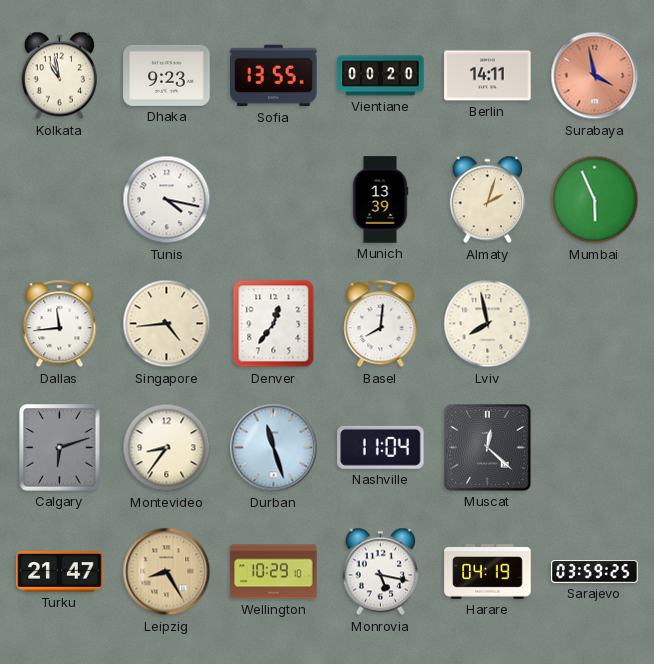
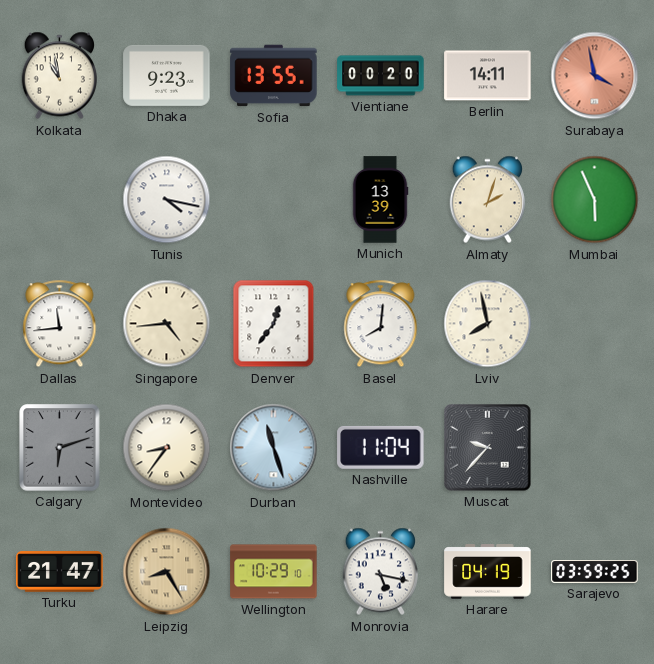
Muscat: 12:22 -> 9:37 (488, 448)
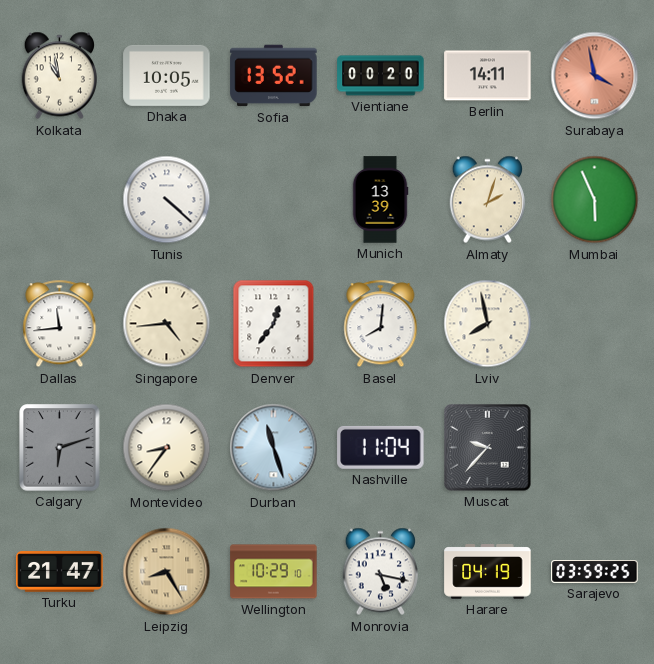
Dhaka: 9:23 -> 10:05 (167, 75)
Sofia: 13:55 -> 13:52 (274, 76)
Tunis: 4:17 -> 4:22 (167, 200)
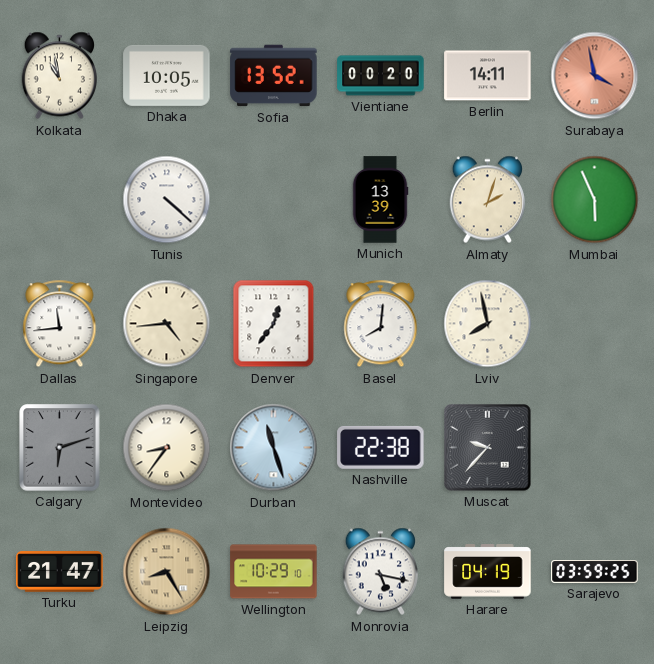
Nashville: 11:04 -> 22:38 (381, 447)
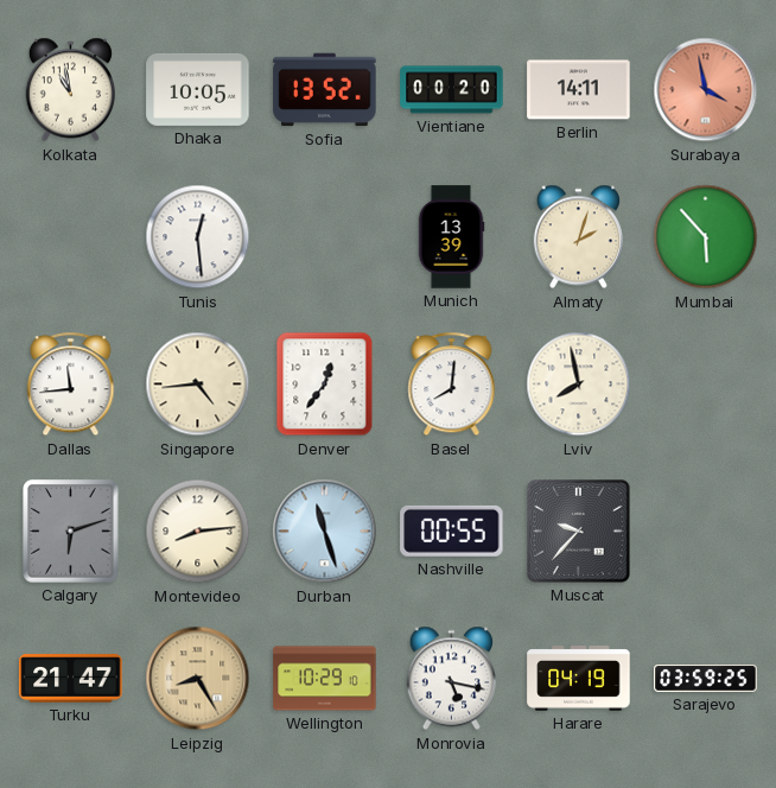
Tunis: 4:22 -> 12:29 (198, 237)
Mumbai: 5:56 -> 5:53 (706, 237)
Montevideo: 8:36 -> 8:14 (198, 532)
Nashville: 22:38 -> 00:55 (452, 530)
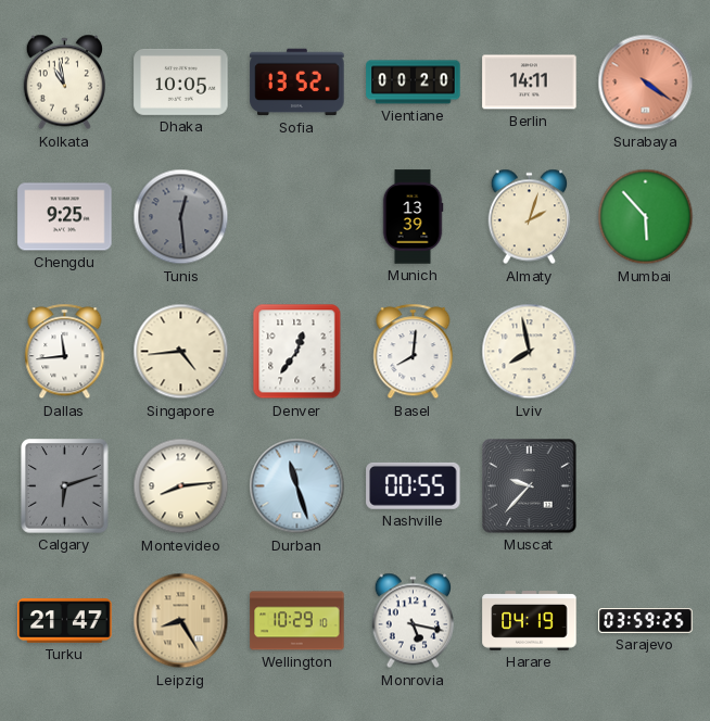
Surabaya: 3:58 -> 4:21 (646, 83)
Chengdu: none -> 9:25 (65, 217)
Tunis dial: white -> grey (181, 217)
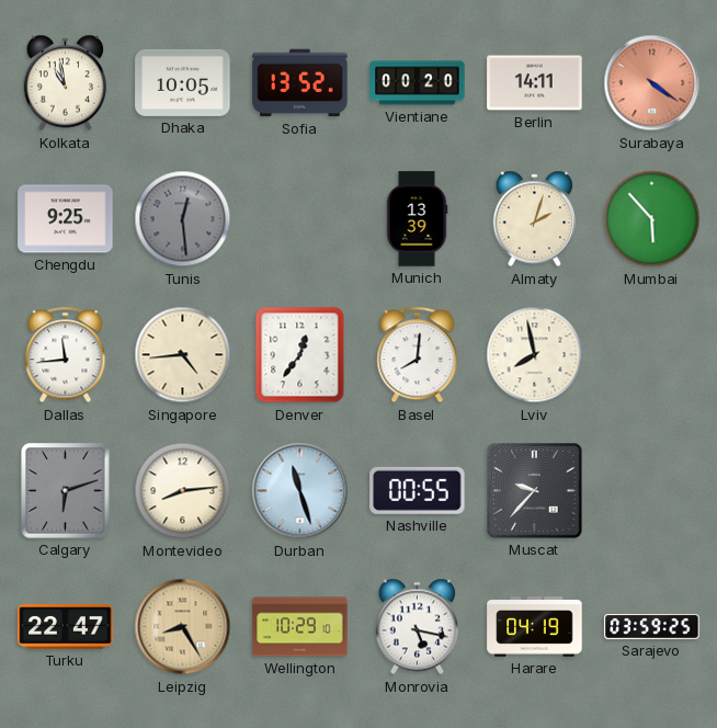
Turku: 21:47 -> 22:47 (66, 627)
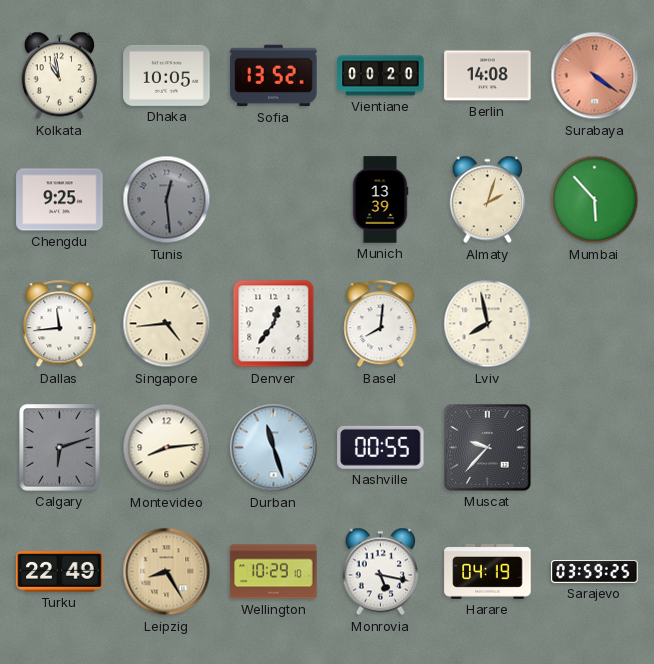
Berlin: 14:11 -> 14:08 (488, 76)
Turku: 22:47 -> 22:49 (60, 572)
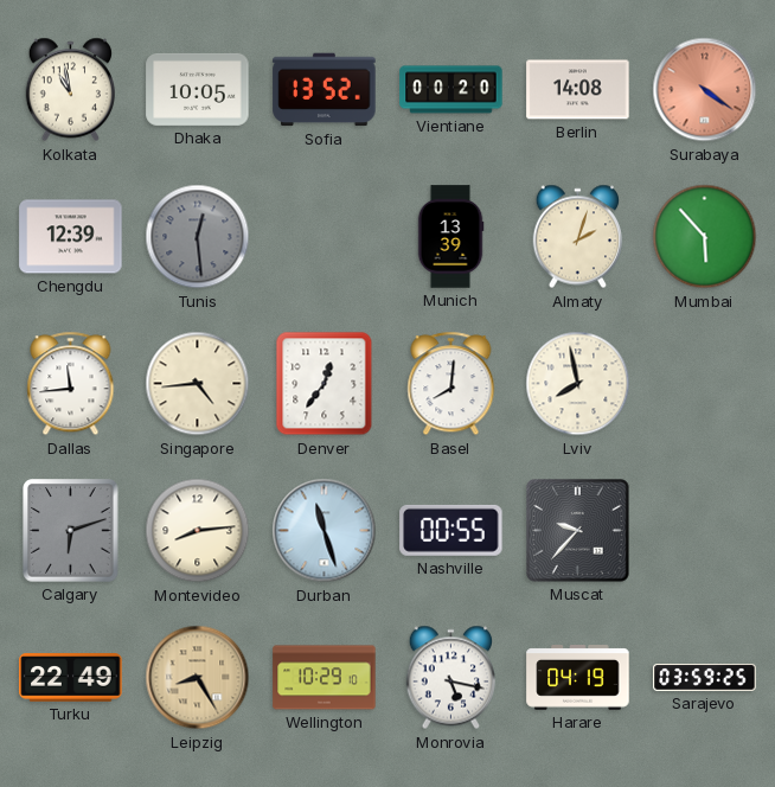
Chengdu: 9:25 -> 12:39 (71, 237)
